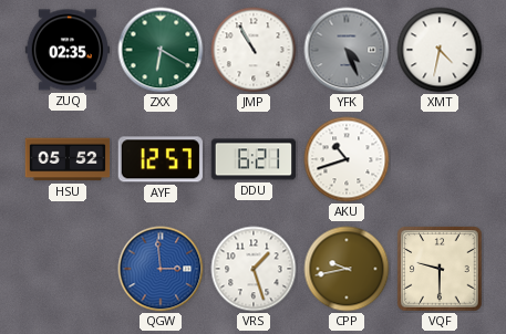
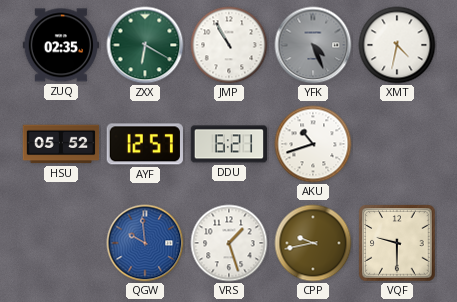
QGW: 2:59 -> 9:59 (145, 243)
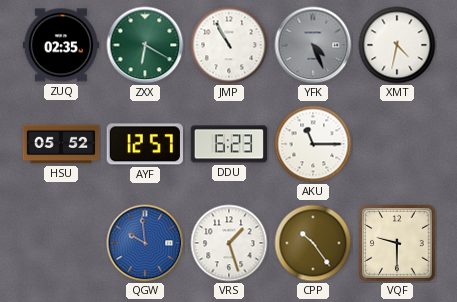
DDU: 6:21 -> 6:23 (229, 144)
AKU: 10:42 -> 11:15 (313, 144)
CPP: 9:43 -> 10:24 (313, 243)
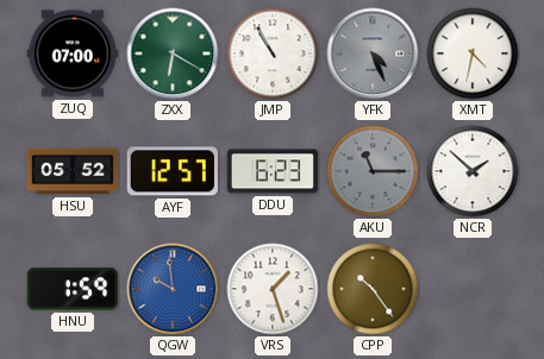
ZUQ: 02:35 -> 07:00 (73, 53)
AKU dial: white -> grey (373, 171)
NCR: none -> 1:52 (473, 171)
HNU: none -> 1:59 (73, 289)
VQF: 9:30 -> none (397, 243)
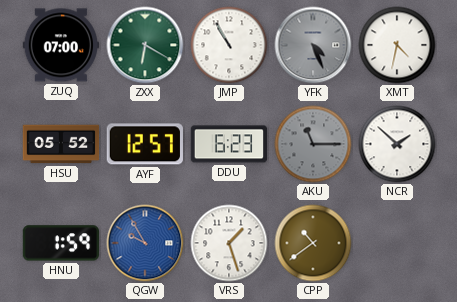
QGW: 9:59 -> 9:55 (145, 243)
CPP: 10:24 -> 10:39 (313, 243)
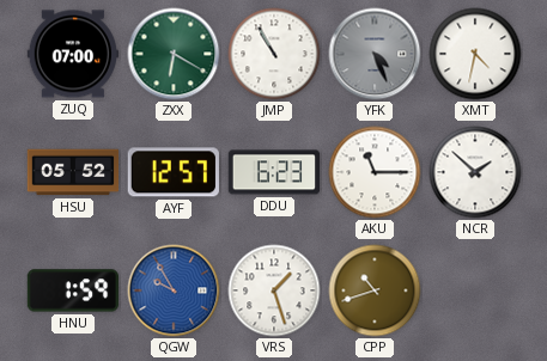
AKU dial: grey -> white (375, 172)
CPP: 10:39 -> 10:42 (375, 290)
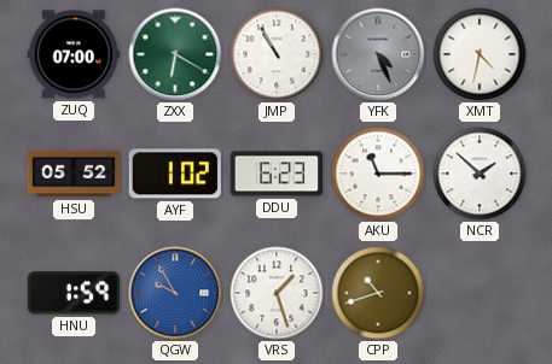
AYF: 12:57 -> 1:02 (175, 174)
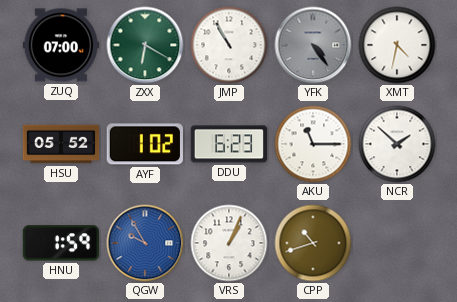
YFK: 4:26 -> 4:24 (313, 45)
VRS: 1:27 -> 1:04 (229, 243)
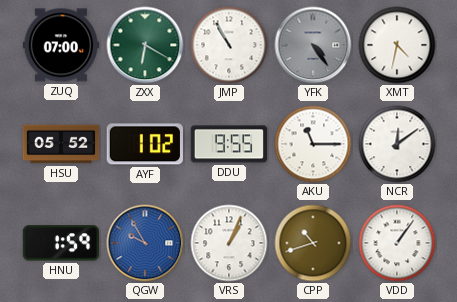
DDU: 6:23 -> 9:55 (229, 144)
NCR: 1:52 -> 12:09 (397, 144)
VDD: none -> 1:06 (397, 243)
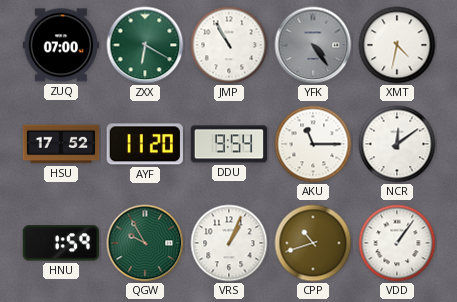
HSU: 05:52 -> 17:52 (61, 144)
AYF: 1:02 -> 11:20 (145, 144)
DDU: 9:55 -> 9:54 (229, 144)
QGW dial: blue -> green (145, 243)
